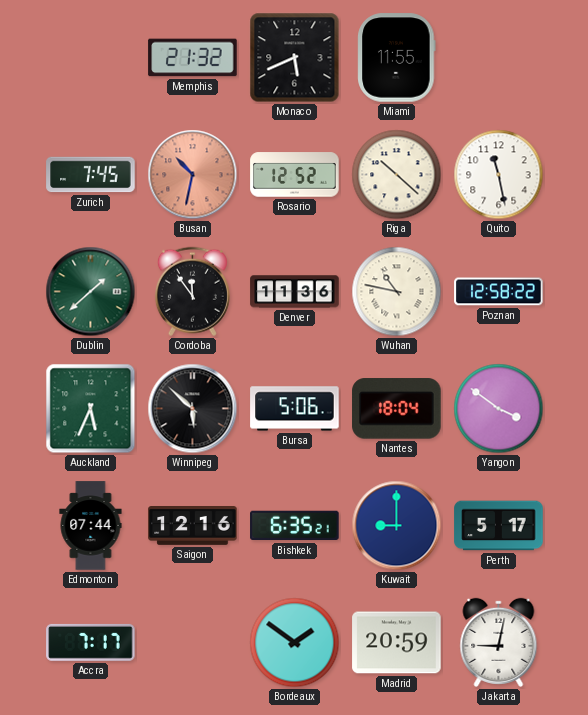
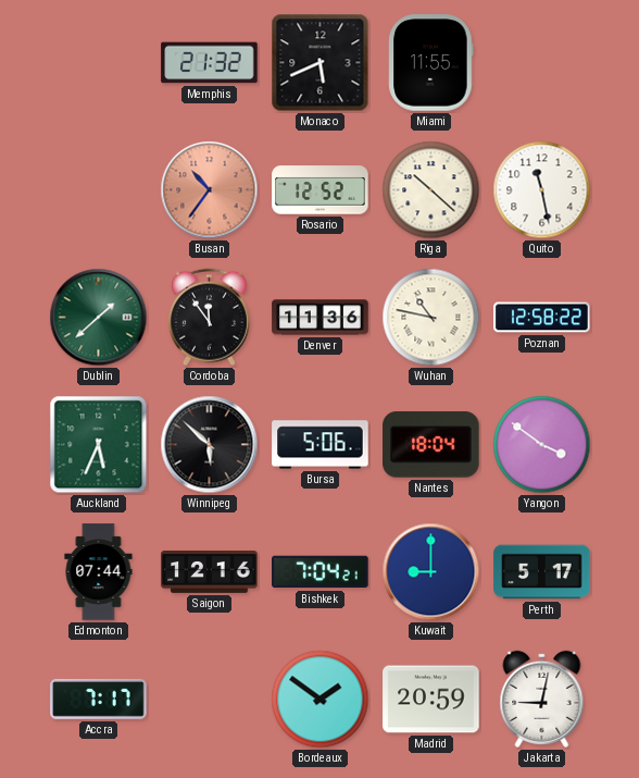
Zurich: 7:45 -> none (91, 175)
Busan: 10:32 -> 10:36 (210, 190)
Bishkek: 6:35 -> 7:04 (321, 572)
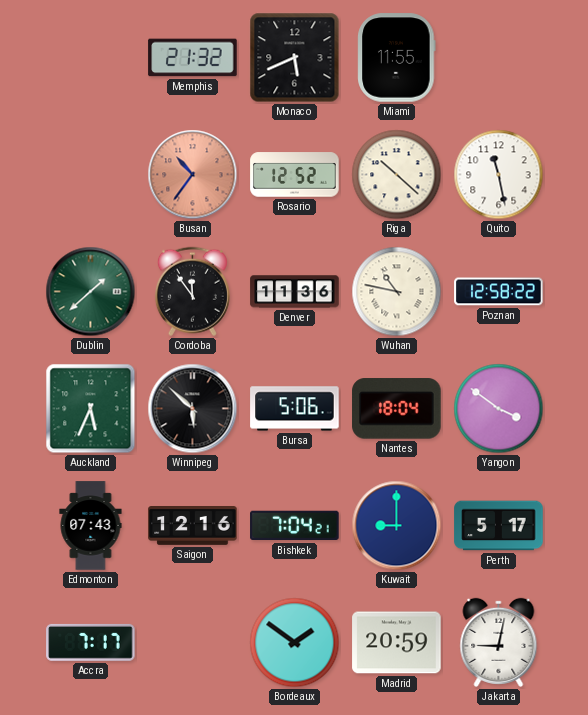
Edmonton: 07:44 -> 07:43 (91, 526)
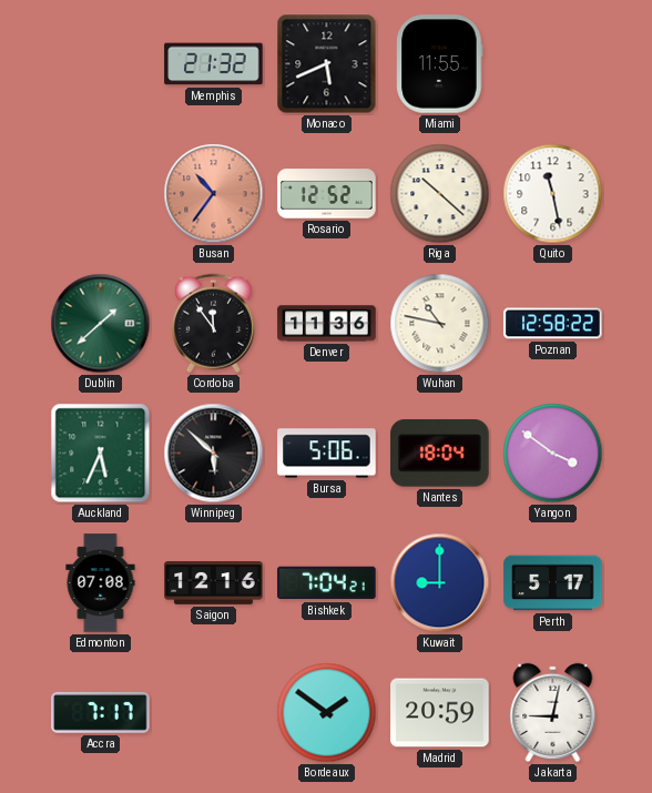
Edmonton: 07:43 -> 07:08 (101, 583)
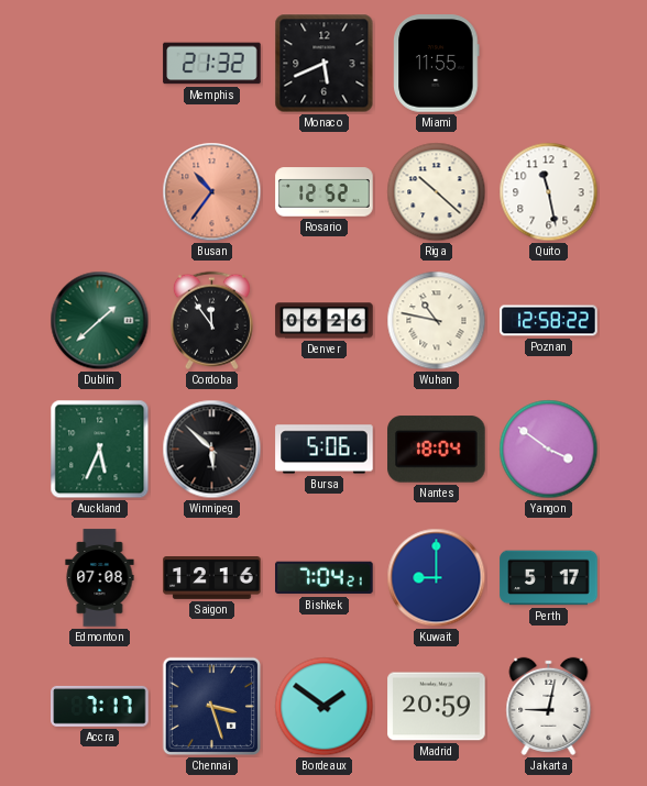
Denver: 11:36 -> 06:26 (325, 321)
Chennai: none -> 3:27 (212, 707)
